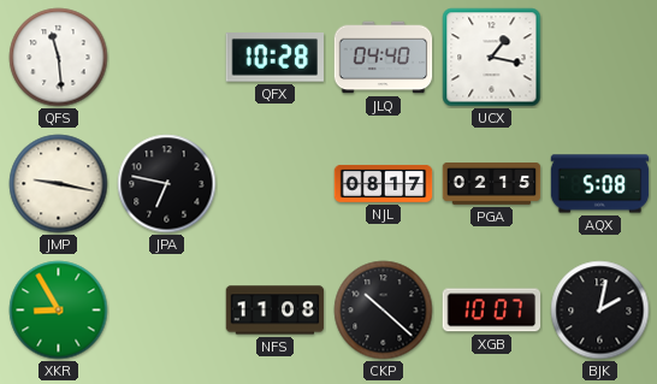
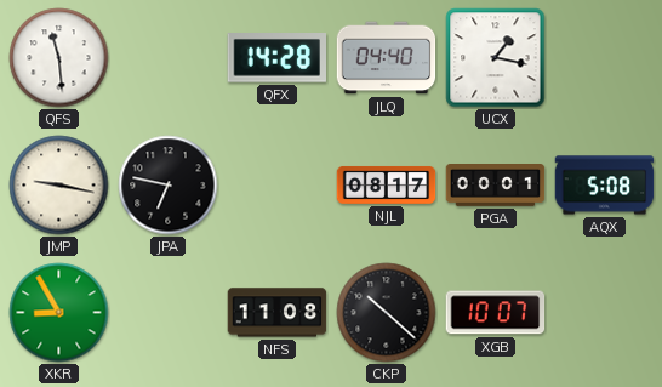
QFX: 10:28 -> 14:28 (276, 58)
PGA: 02:15 -> 00:01 (496, 186)
BJK: 2:02 -> none (600, 311)
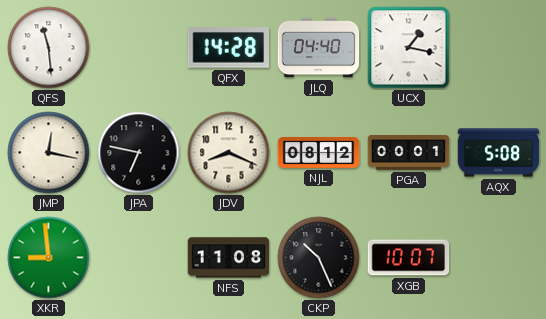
JMP: 9:17 -> 12:17 (49, 153)
JDV: none -> 8:19 (229, 153)
NJL: 08:17 -> 08:12 (319, 152)
XKR: 8:55 -> 8:59 (49, 258)
CKP: 10:22 -> 10:26 (319, 258)
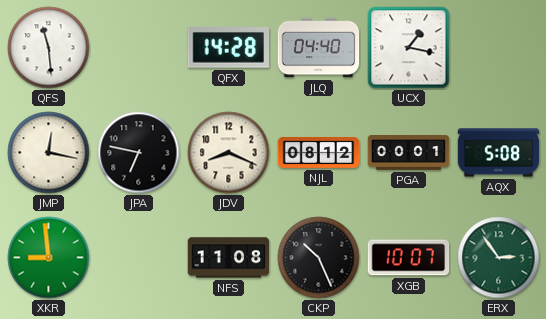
ERX: none -> 2:54 (499, 258)
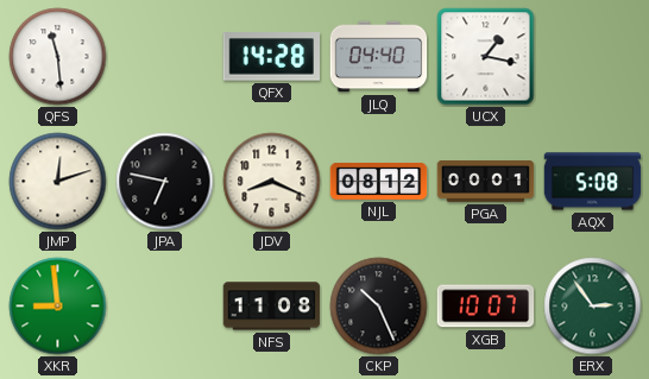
JMP: 12:17 -> 12:12 (58, 182)
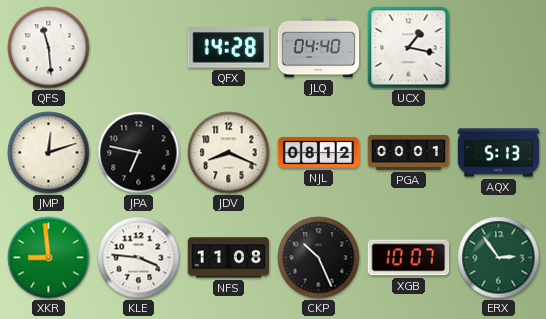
AQX: 5:08 -> 5:13 (499, 153)
KLE: none -> 3:46 (139, 258)
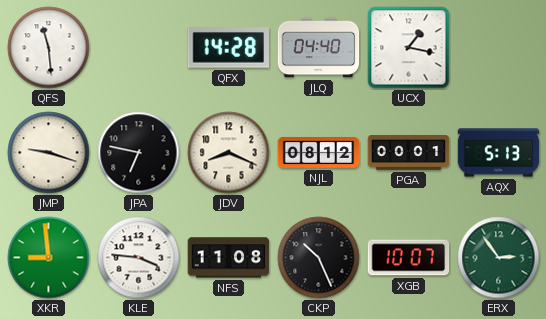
JMP: 12:12 -> 9:18 (49, 153)
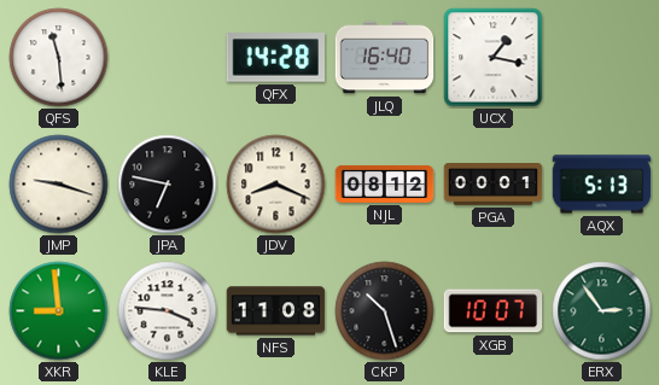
JLQ: 04:40 -> 16:40 (385, 58)
CKP: 10:26 -> 10:27 (385, 311)
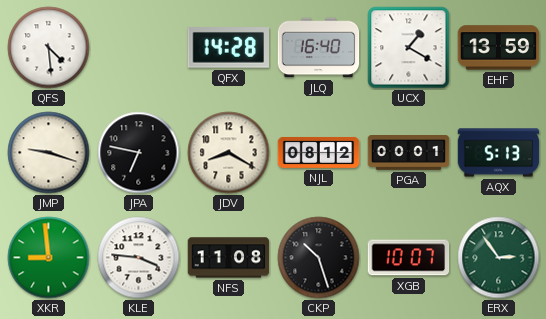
QFS: 11:29 -> 4:29 (49, 48)
UCX: 1:17 -> 1:20 (409, 48)
EHF: none -> 13:59 (499, 48)
JDV: 8:19 -> 8:20 (229, 153)
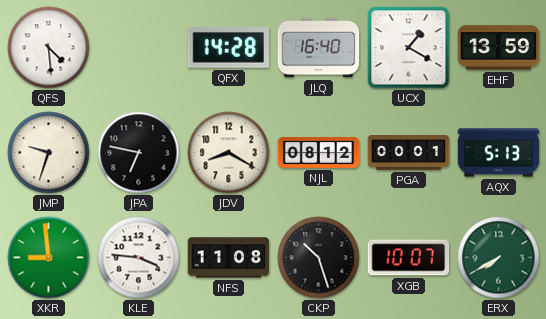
JMP: 9:18 -> 9:33 (49, 153)
ERX: 2:54 -> 7:40 (499, 258)
